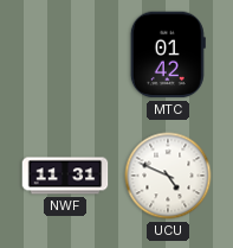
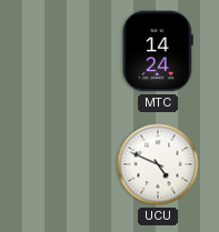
MTC: 01:42 -> 14:24 (158, 51)
NWF: 11:31 -> none (65, 176)
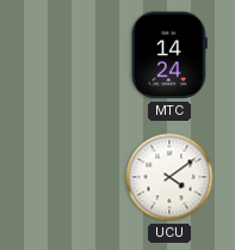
UCU: 4:49 -> 4:09 (169, 177)
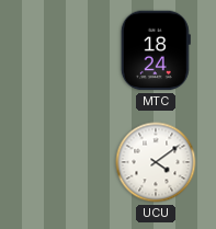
MTC: 14:24 -> 18:24 (156, 50)
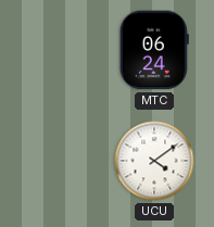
MTC: 18:24 -> 06:24 (154, 50)
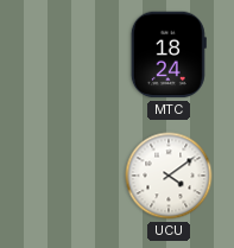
MTC: 06:24 -> 18:24 (169, 55)
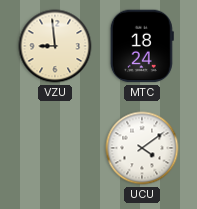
VZU: none -> 8:59 (55, 46)
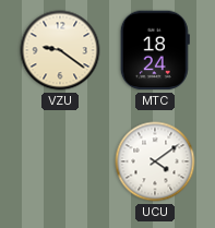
VZU: 8:59 -> 9:21 (60, 50)
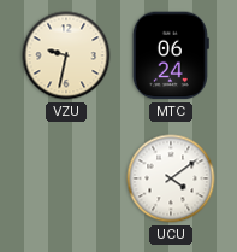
VZU: 9:21 -> 9:32 (66, 55)
MTC: 18:24 -> 06:24 (171, 55)
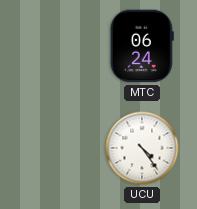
VZU: 9:32 -> none (66, 55)
UCU: 4:09 -> 4:24 (142, 148)
